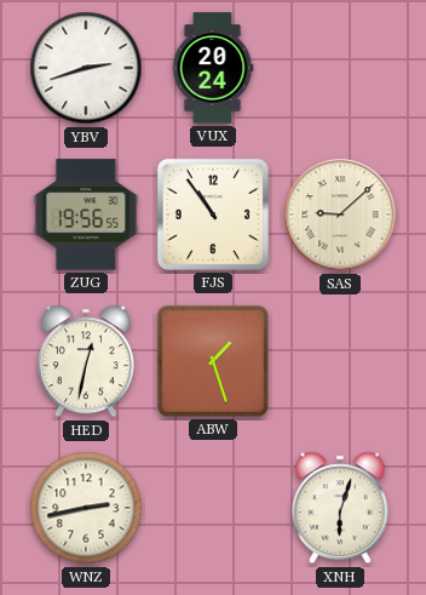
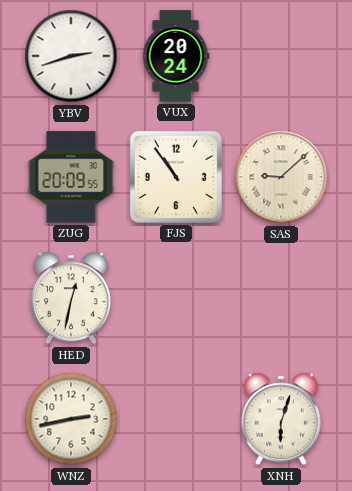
ZUG: 19:56 -> 20:09 (71, 177)
ABW: 1:27 -> none (213, 361)
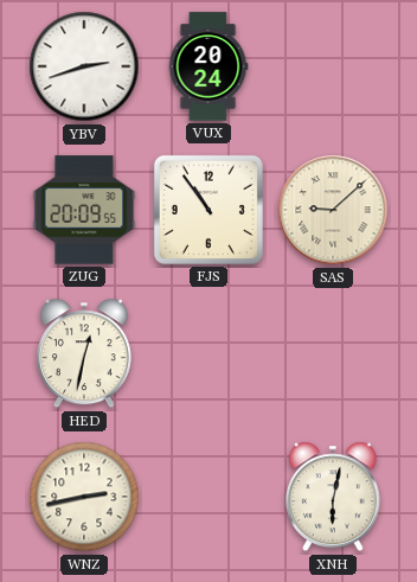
XNH: 6:03 -> 6:02 (333, 497)
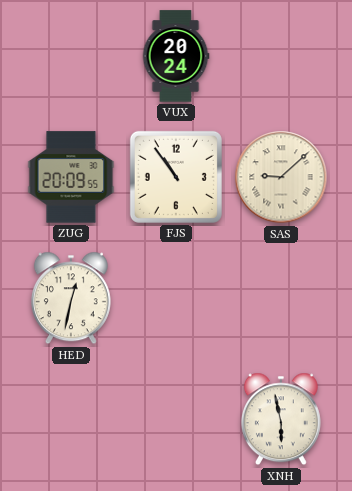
YBV: 2:42 -> none (84, 66)
WNZ: 2:43 -> none (84, 497)
XNH: 6:02 -> 5:58 (281, 419)
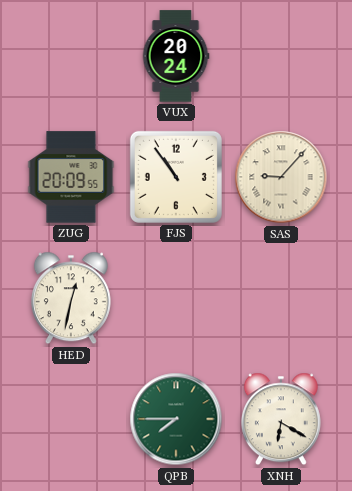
SAS: 9:08 -> 9:07 (281, 177)
QPB: none -> 7:45 (176, 419)
XNH: 5:58 -> 6:20 (281, 419)
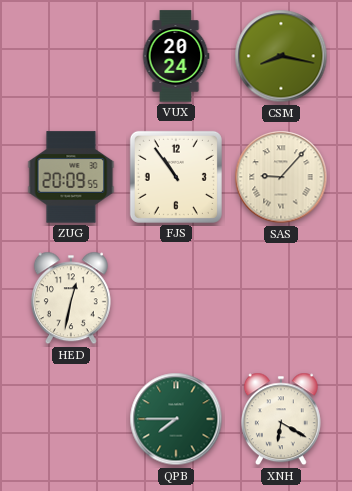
CSM: none -> 8:17 (281, 56)
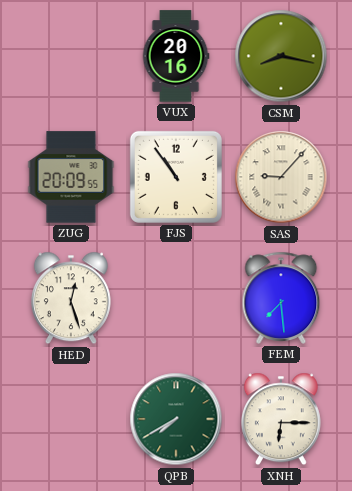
VUX: 20:24 -> 20:16 (176, 56)
HED: 12:32 -> 12:27 (71, 298)
FEM: none -> 7:29 (281, 298)
QPB: 7:45 -> 7:40 (176, 419)
XNH: 6:20 -> 6:15 (281, 419)
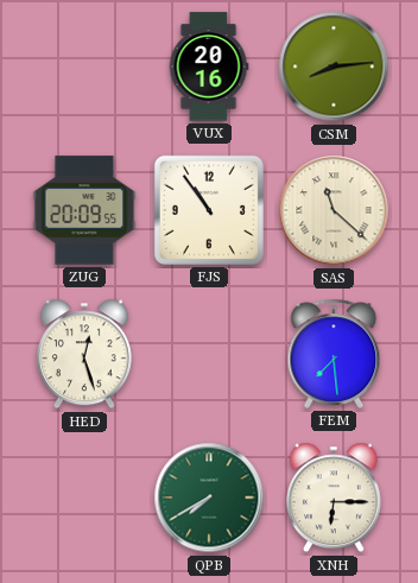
CSM: 8:17 -> 8:14 (334, 66)
SAS: 9:07 -> 11:22 (334, 210)
